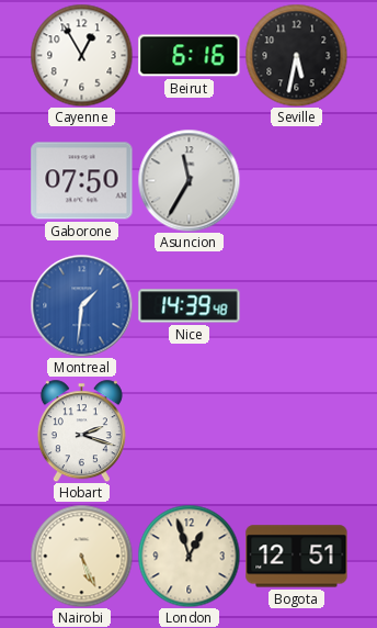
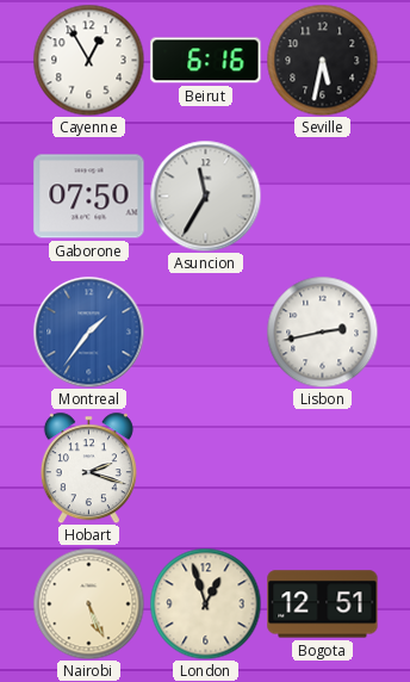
Montreal: 1:31 -> 1:36 (88, 331)
Nice: 14:39 -> none (190, 306)
Lisbon: none -> 2:43 (322, 331)
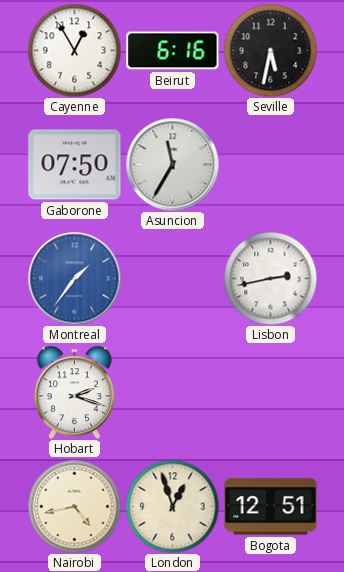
Nairobi: 5:26 -> 4:43 (74, 506)
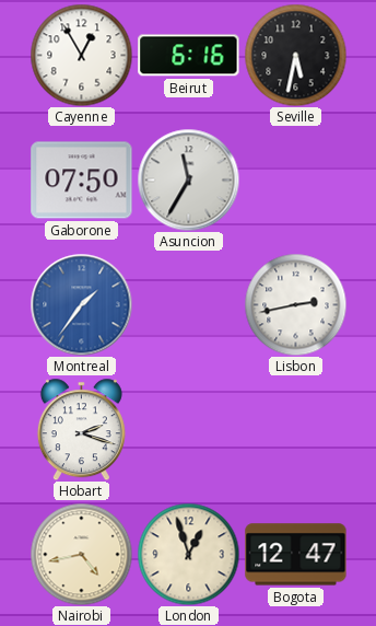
Bogota: 12:51 -> 12:47 (296, 555)
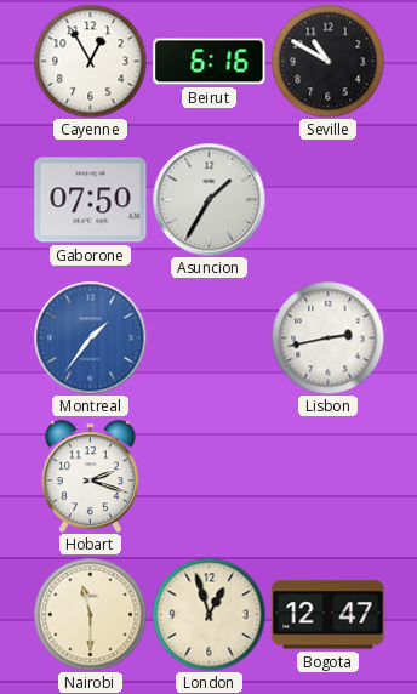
Seville: 5:32 -> 10:50 (327, 61)
Asuncion: 11:35 -> 1:35 (208, 199)
Nairobi: 4:43 -> 11:30 (90, 614)
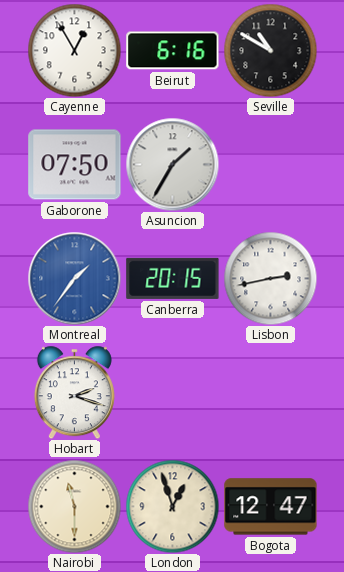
Canberra: none -> 20:15 (173, 278)
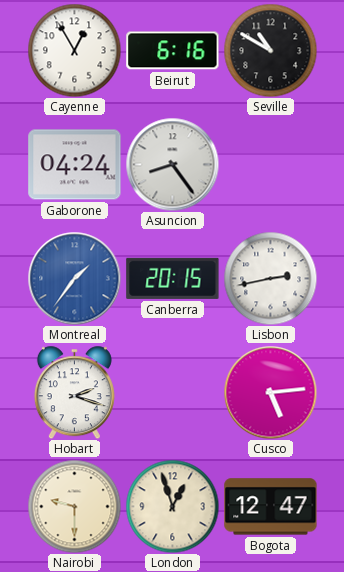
Gaborone: 07:50 -> 04:24 (75, 165)
Asuncion: 1:35 -> 8:24 (172, 164)
Cusco: none -> 5:14 (270, 392)
Nairobi: 11:30 -> 9:30 (74, 506)
